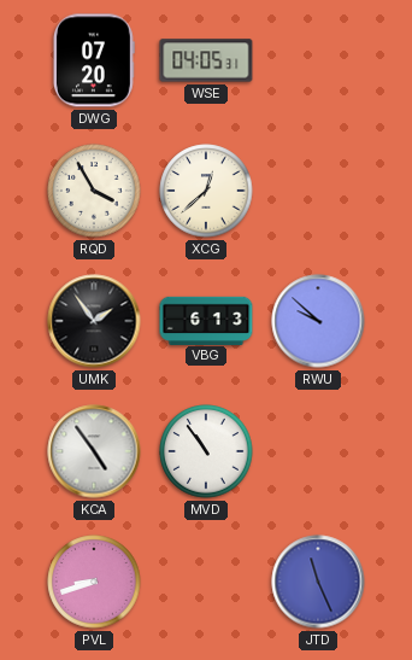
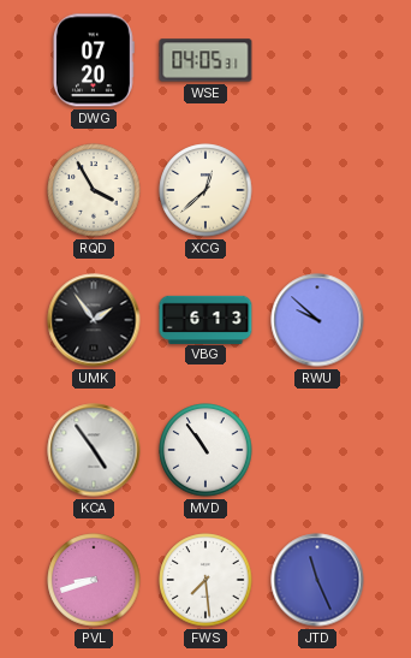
FWS: none -> 7:29 (205, 580)
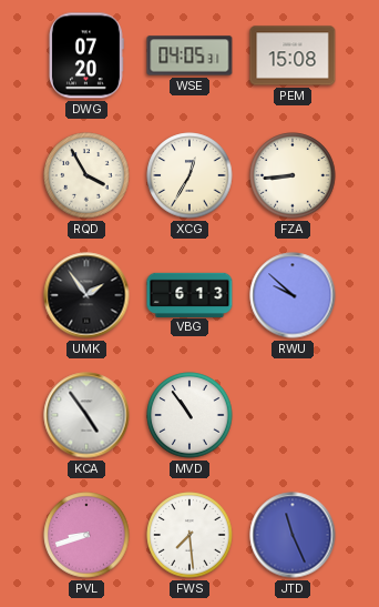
PEM: none -> 15:08 (293, 55)
XCG: 12:38 -> 12:35 (189, 175)
FZA: none -> 8:44 (293, 175)
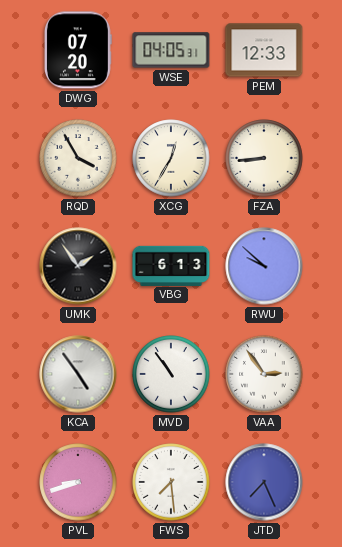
PEM: 15:08 -> 12:33 (264, 50)
VAA: none -> 2:54 (264, 374)
JTD: 11:26 -> 7:26 (264, 482)
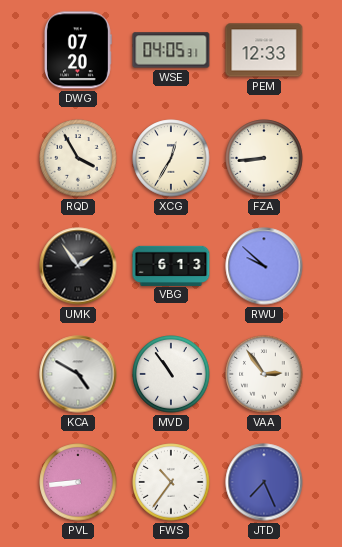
KCA: 4:54 -> 4:50 (78, 374)
PVL: 8:42 -> 8:44 (78, 482)
FWS: 7:29 -> 10:36 (171, 482)
